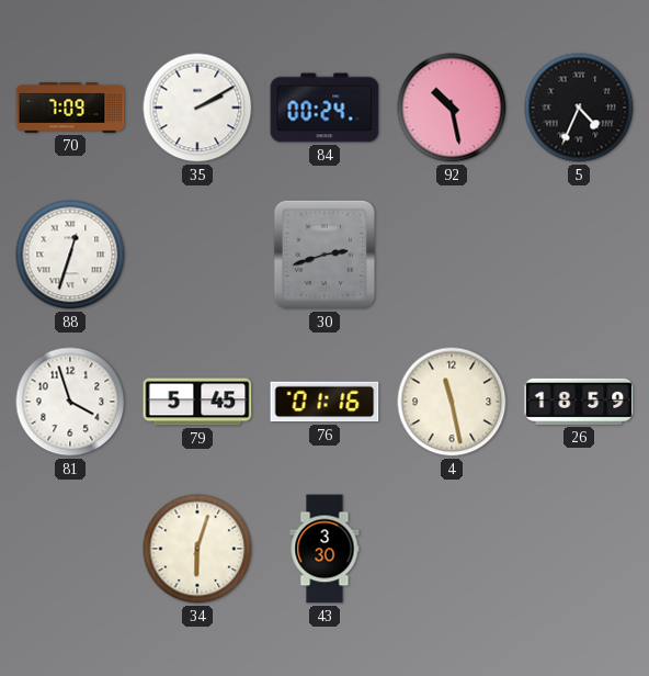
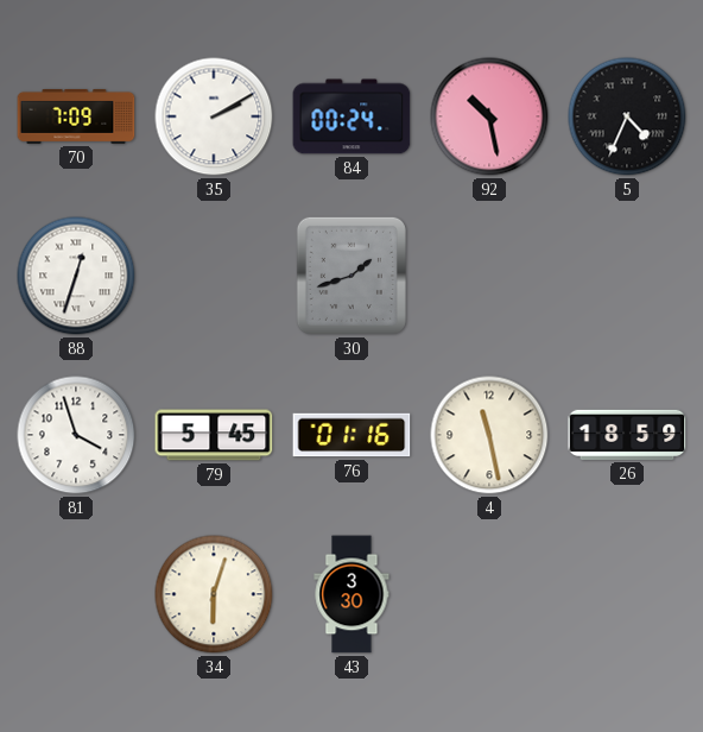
30: 2:42 -> 1:42 (351, 276)
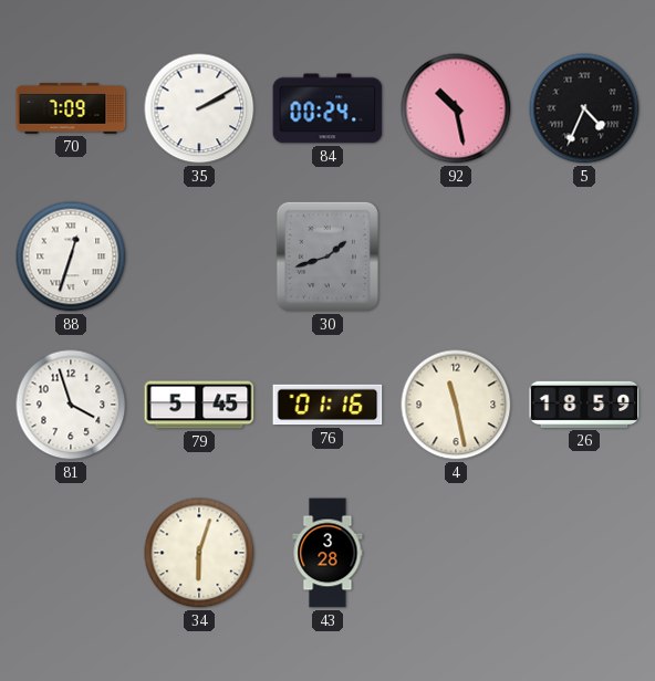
43: 3:30 -> 3:28 (327, 553)
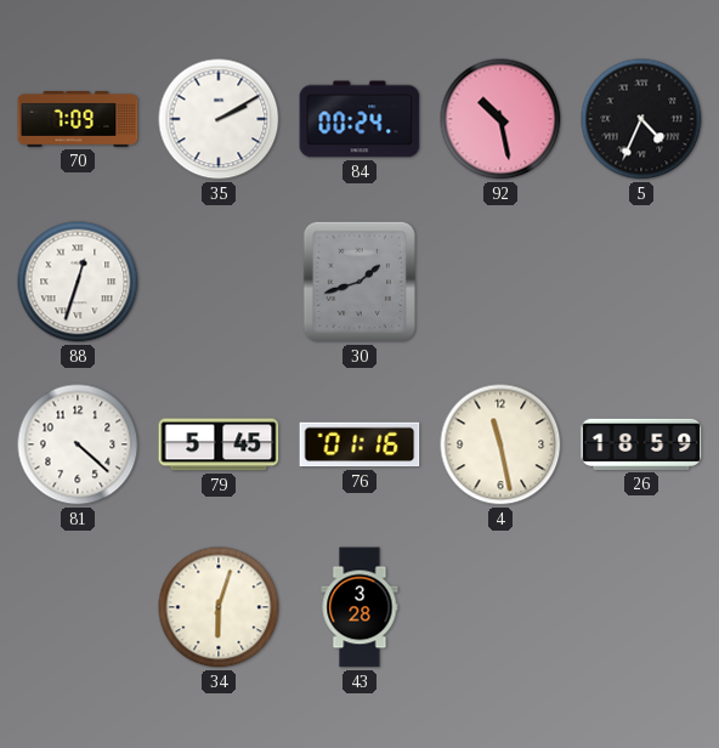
81: 3:57 -> 4:22 (78, 444)
